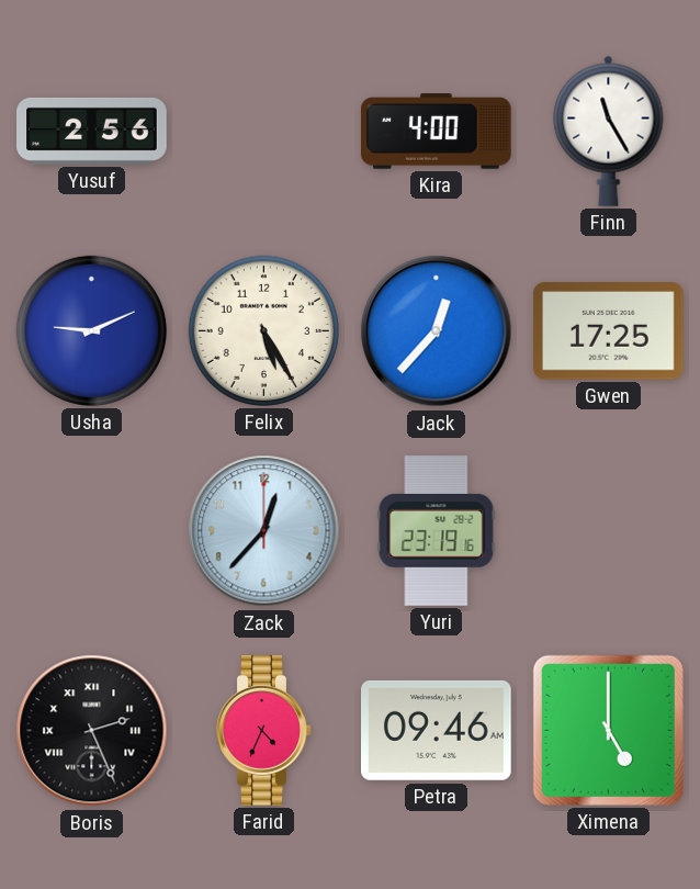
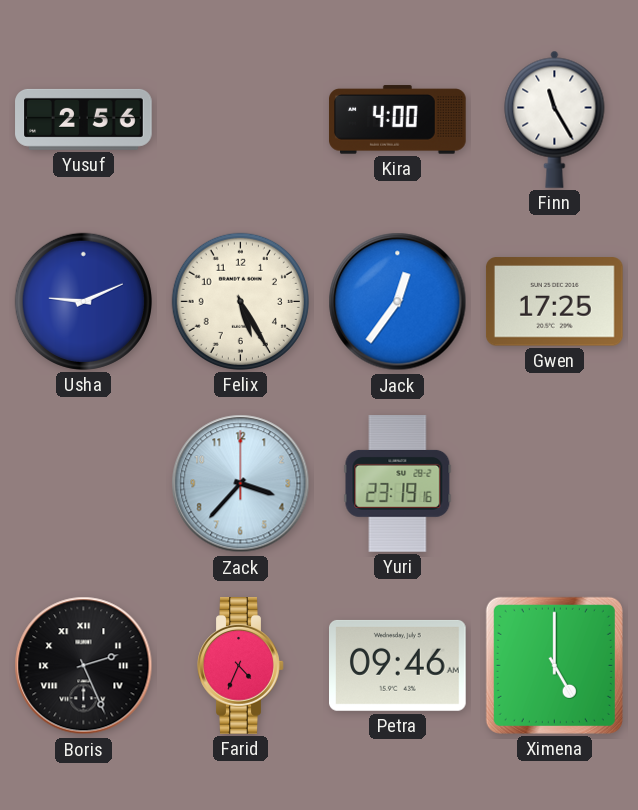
Jack: 12:37 -> 12:36 (398, 302)
Zack: 12:37 -> 3:37 (241, 484)
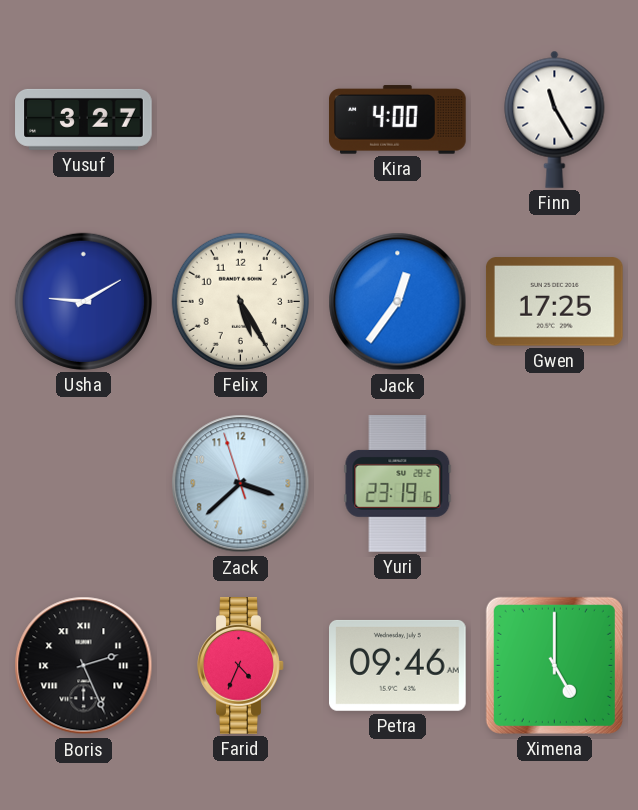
Yusuf: 2:56 -> 3:27 (84, 119)
Usha: 9:11 -> 9:10 (83, 301)
Zack: 3:37:00 -> 3:37:57 (241, 484)
